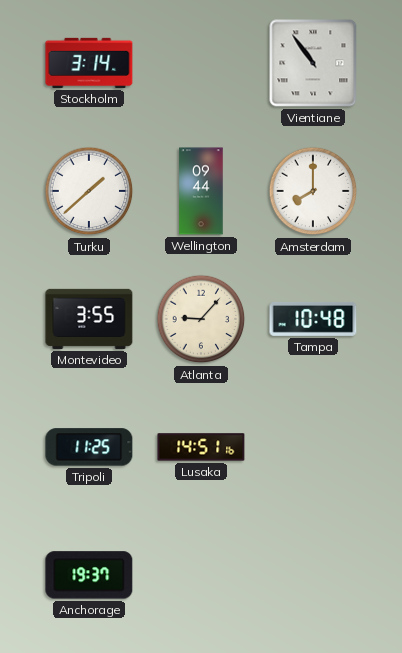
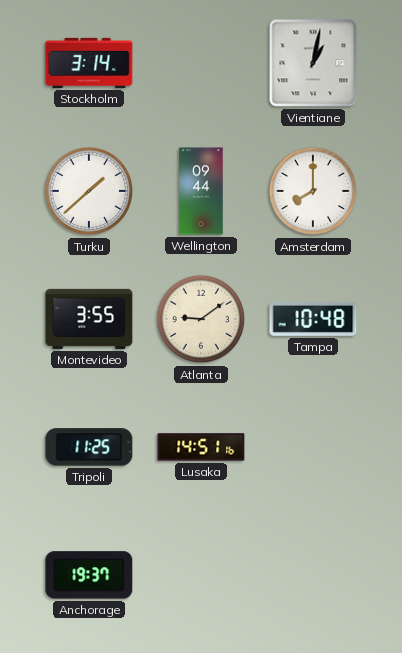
Vientiane: 10:54 -> 1:02 (313, 63)
Atlanta: 9:07 -> 9:09 (201, 319)
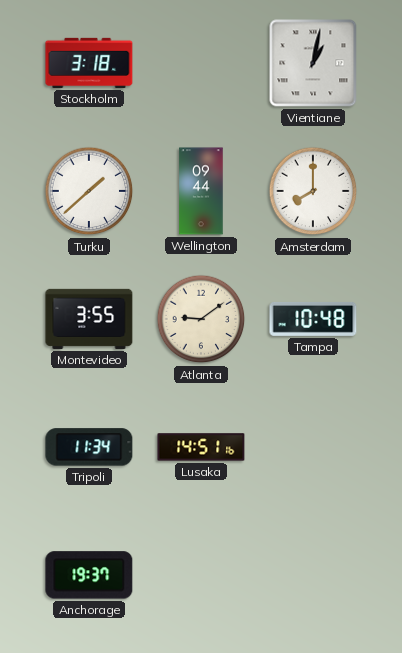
Stockholm: 3:14 -> 3:18 (89, 63)
Tripoli: 11:25 -> 11:34 (89, 447)
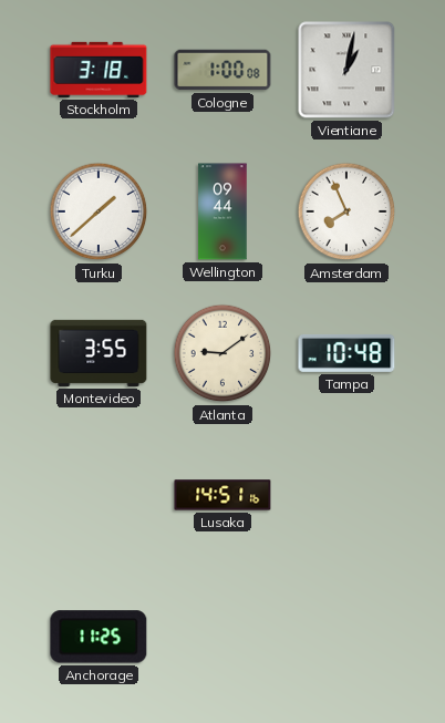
Cologne: none -> 1:00 (222, 70)
Amsterdam: 8:00 -> 7:56 (346, 211)
Tripoli: 11:34 -> none (89, 447)
Anchorage: 19:37 -> 11:25 (99, 637)
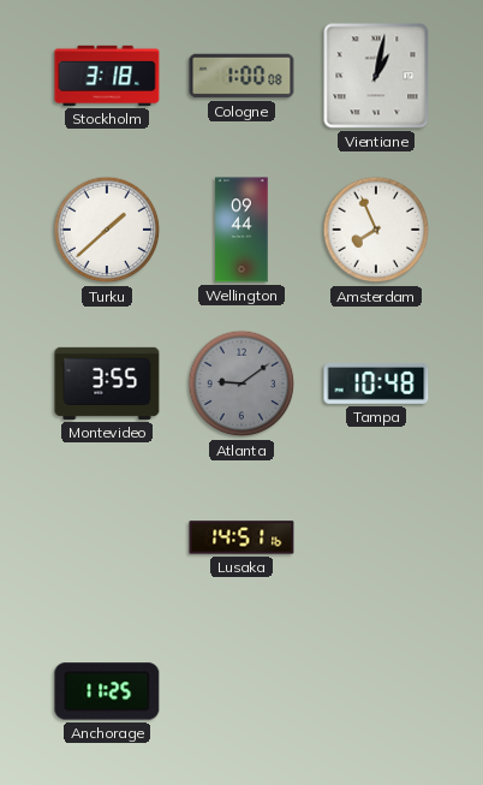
Atlanta dial: cream -> grey (241, 383)
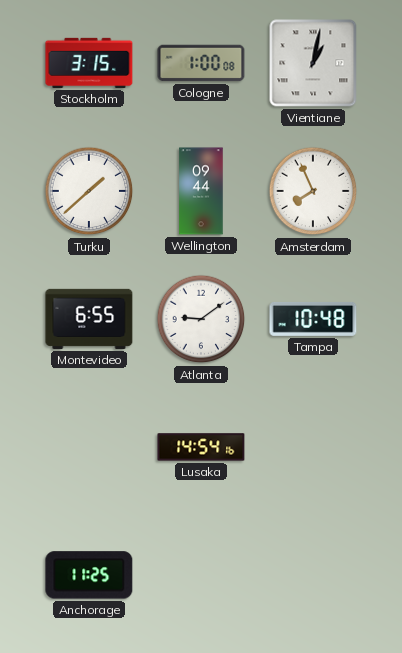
Stockholm: 3:18 -> 3:15 (89, 63)
Montevideo: 3:55 -> 6:55 (89, 319)
Atlanta dial: grey -> white (201, 319)
Lusaka: 14:51 -> 14:54 (201, 447)
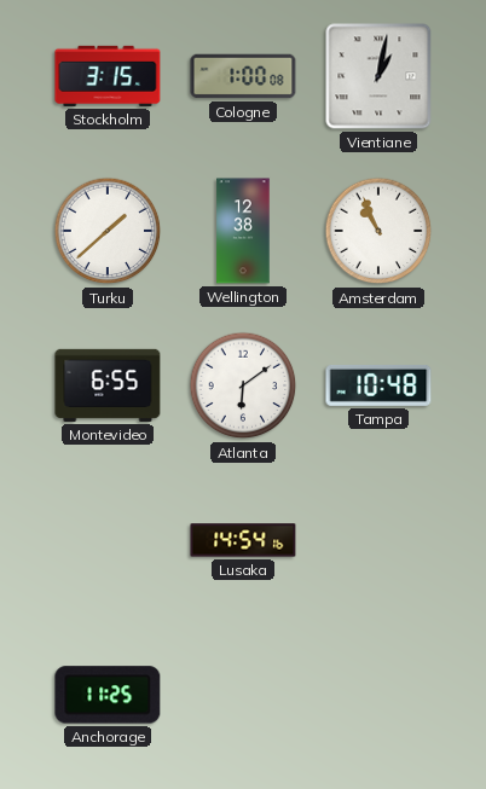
Wellington: 09:44 -> 12:38 (243, 231)
Amsterdam: 7:56 -> 10:56 (378, 231)
Atlanta: 9:09 -> 6:09 (243, 385)
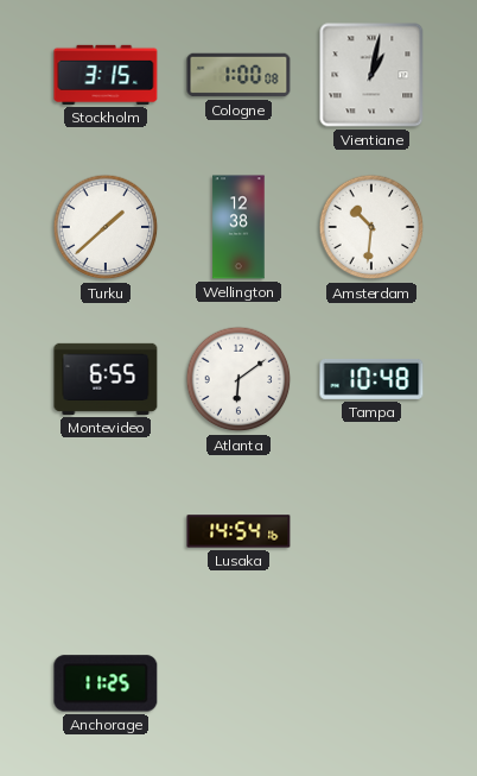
Amsterdam: 10:56 -> 10:31 (371, 227)
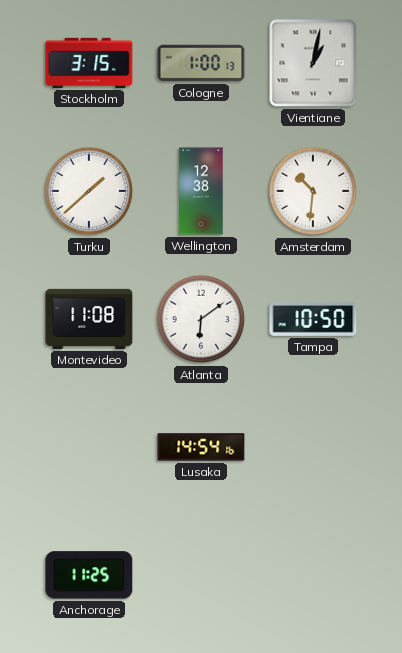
Cologne: 1:00:08 -> 1:00:13 (201, 63)
Montevideo: 6:55 -> 11:08 (89, 319)
Tampa: 10:48 -> 10:50 (313, 319)
